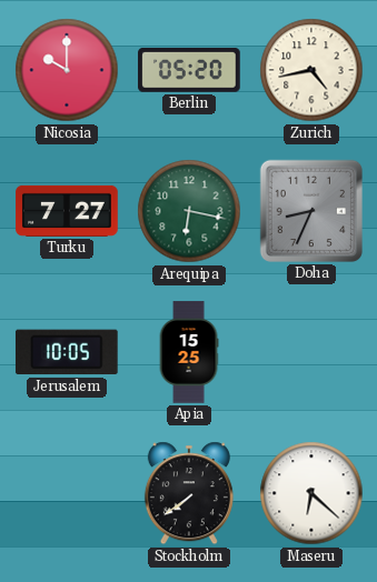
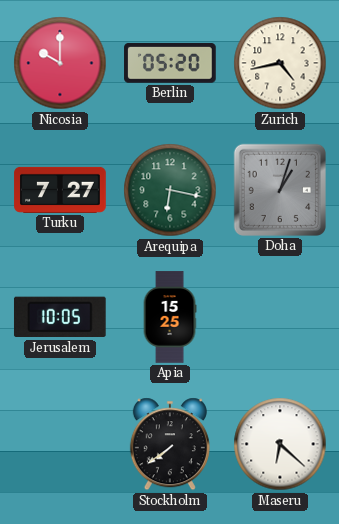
Doha: 8:34 -> 1:03 (280, 190)
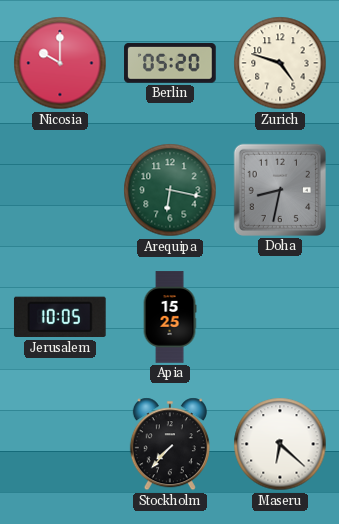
Zurich: 4:43 -> 4:48 (280, 63)
Turku: 7:27 -> none (60, 190)
Doha: 1:03 -> 8:32 (280, 190)
Stockholm: 7:39 -> 7:37 (170, 444)
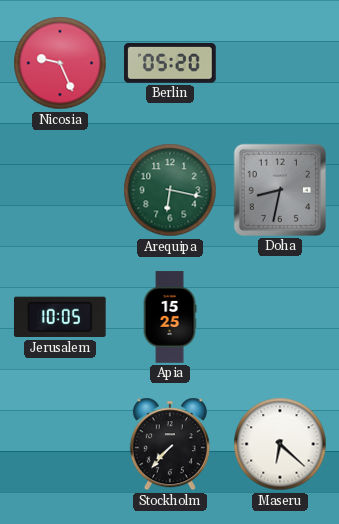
Nicosia: 10:00 -> 9:26 (60, 63)
Zurich: 4:48 -> none (280, 63)
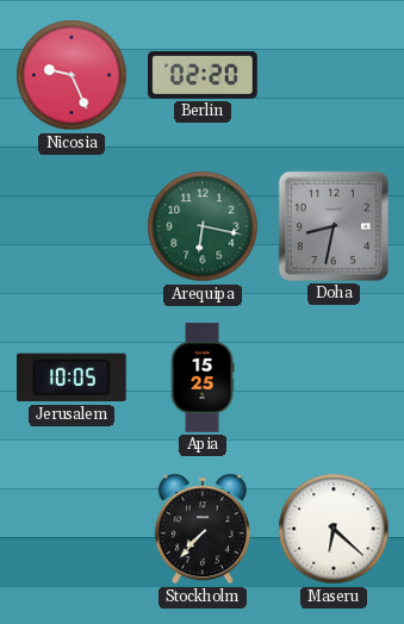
Berlin: 05:20 -> 02:20 (203, 76)
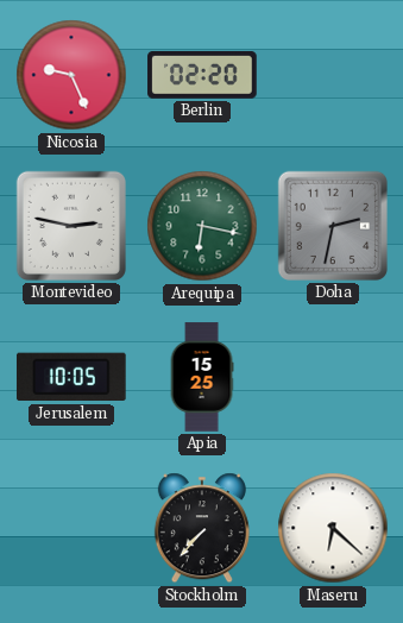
Montevideo: none -> 2:47 (71, 226)
Doha: 8:32 -> 2:32 (333, 226)
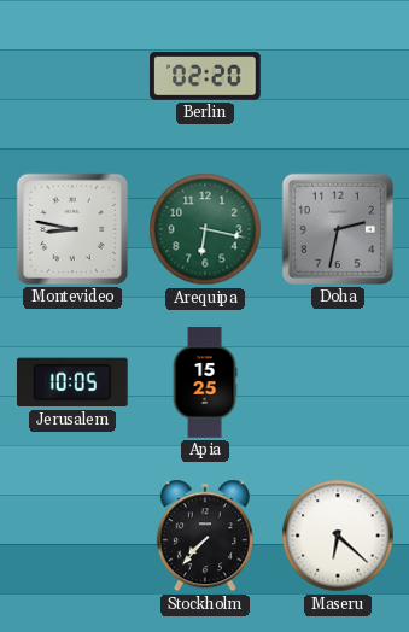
Nicosia: 9:26 -> none (71, 75)
Montevideo: 2:47 -> 8:47 (72, 229)
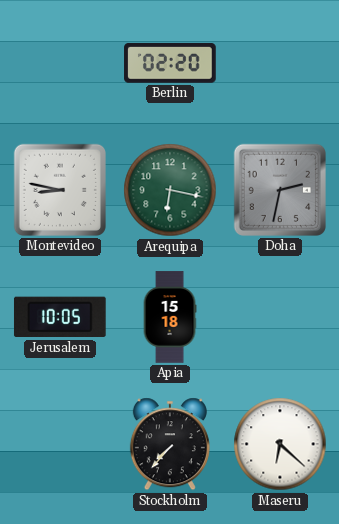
Apia: 15:25 -> 15:18 (170, 317)
